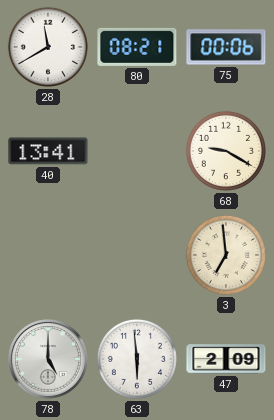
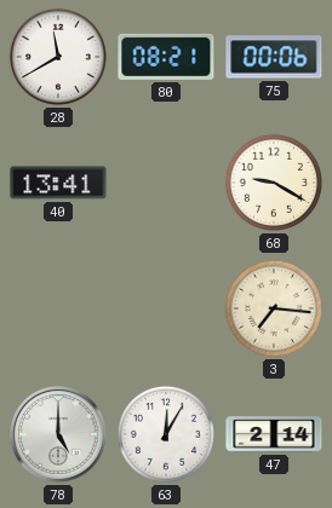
3: 6:59 -> 7:16 (274, 308)
63: 5:59 -> 12:05 (166, 434)
47: 2:09 -> 2:14 (274, 434)
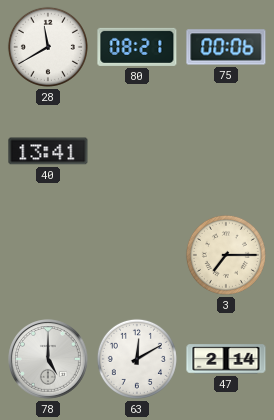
68: 9:20 -> none (274, 183)
3: 7:16 -> 7:15 (226, 255)
63: 12:05 -> 12:10 (137, 359)
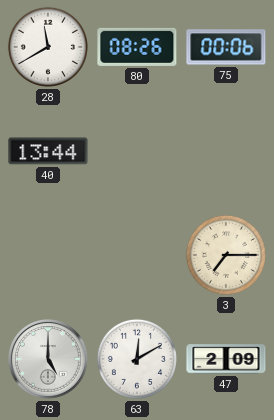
80: 08:21 -> 08:26 (137, 47)
40: 13:41 -> 13:44 (48, 151)
47: 2:14 -> 2:09 (226, 359)
